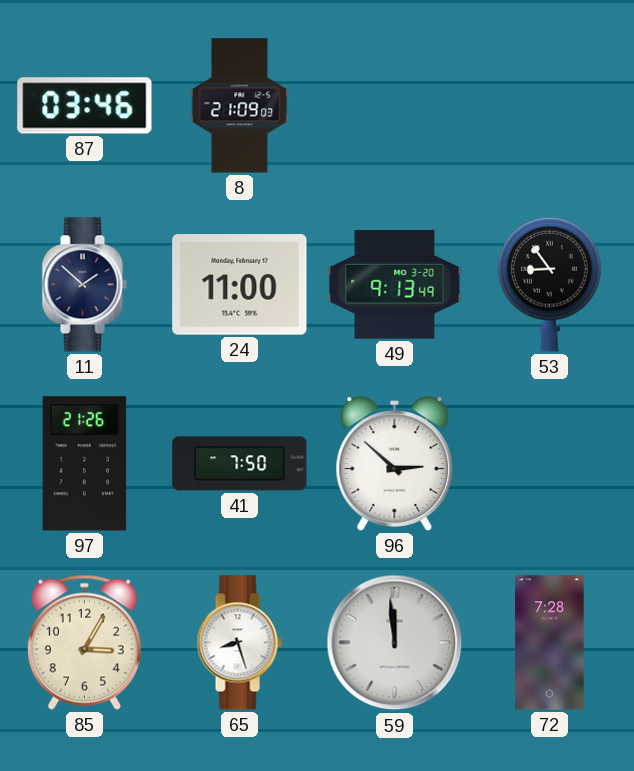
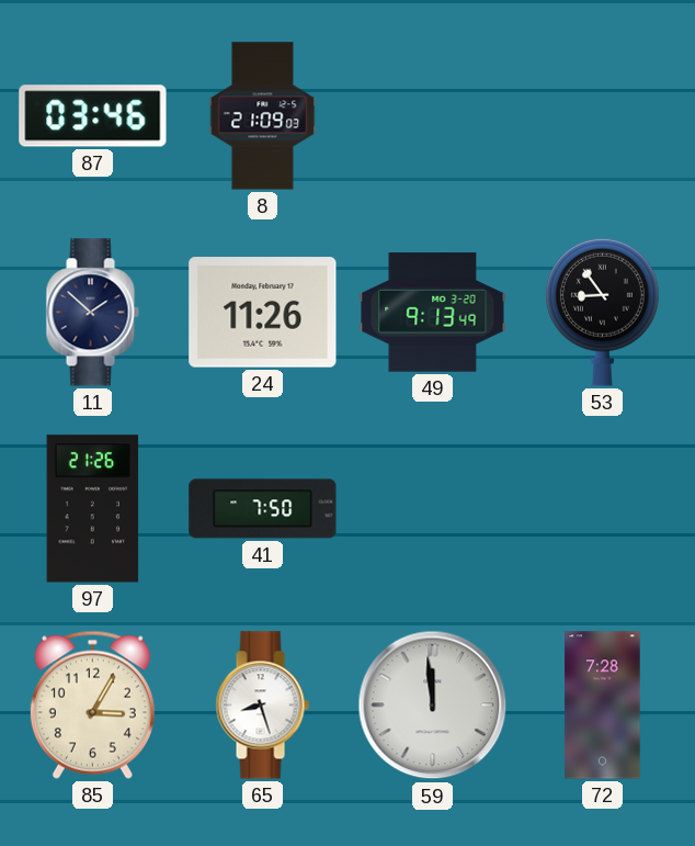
24: 11:00 -> 11:26 (263, 313)
96: 2:52 -> none (395, 464)
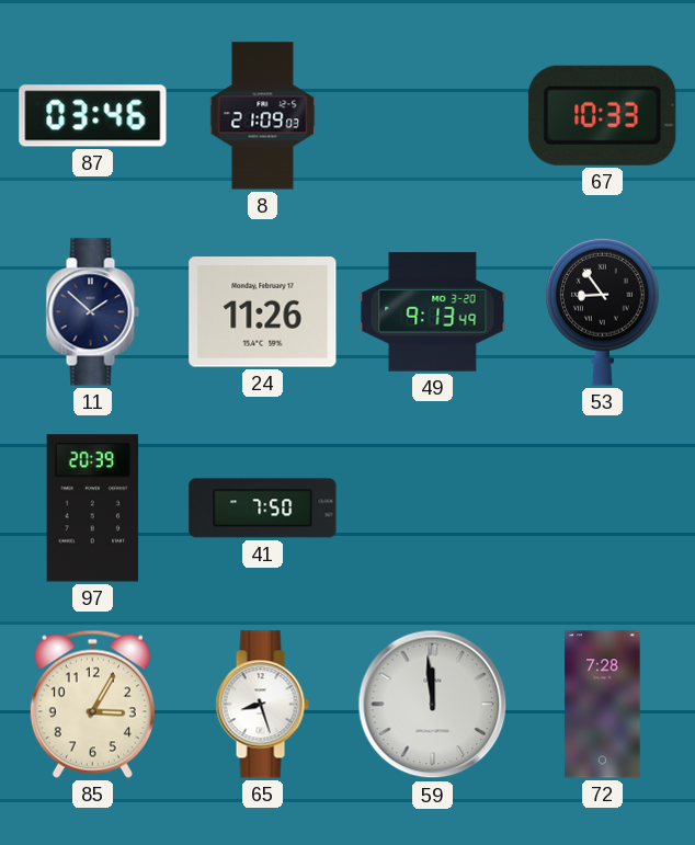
67: none -> 10:33 (603, 115)
97: 21:26 -> 20:39 (93, 509)
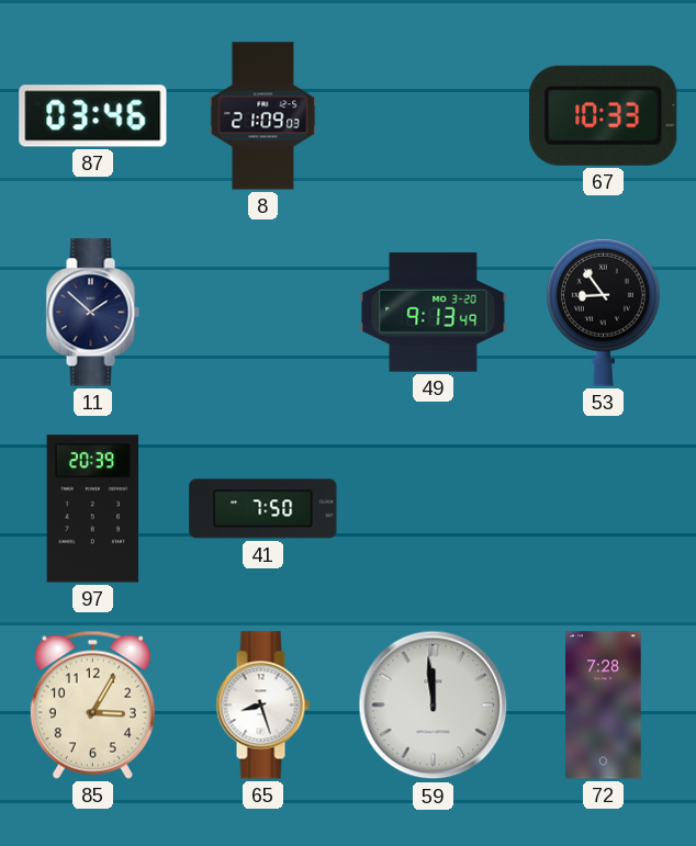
24: 11:26 -> none (263, 312)
